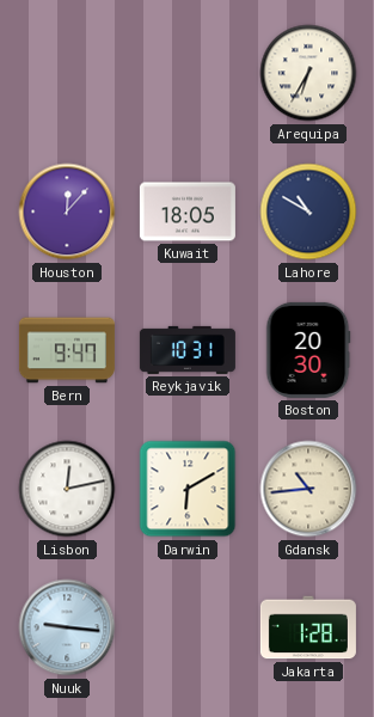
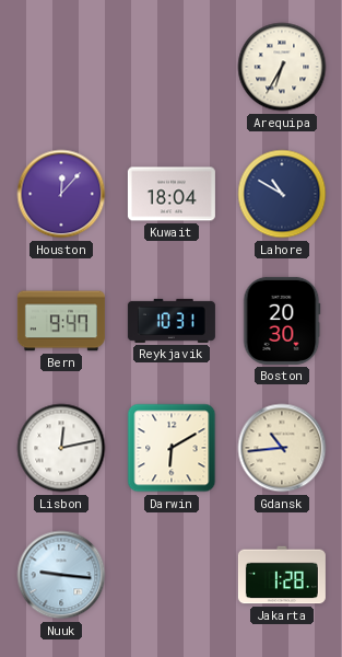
Kuwait: 18:05 -> 18:04 (172, 194)
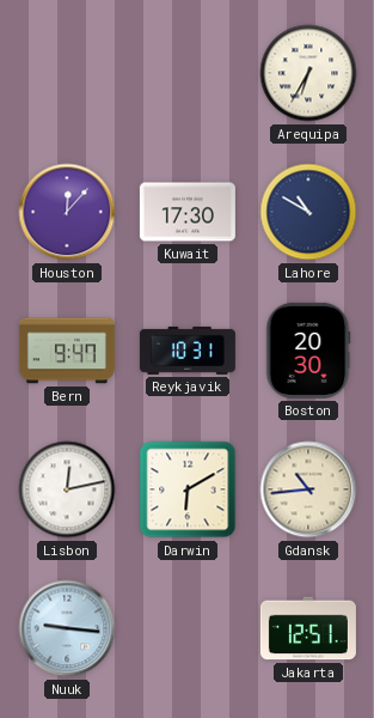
Kuwait: 18:04 -> 17:30 (188, 212)
Jakarta: 1:28 -> 12:51 (308, 628)
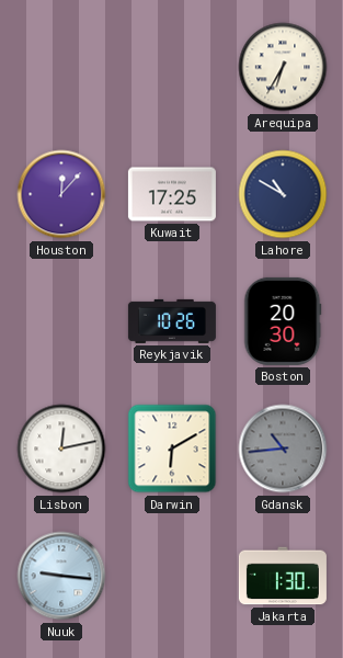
Kuwait: 17:30 -> 17:25 (172, 194)
Bern: 9:47 -> none (67, 351)
Reykjavik: 10:31 -> 10:26 (172, 321)
Gdansk dial: cream -> grey (283, 449)
Jakarta: 12:51 -> 1:30 (283, 576)
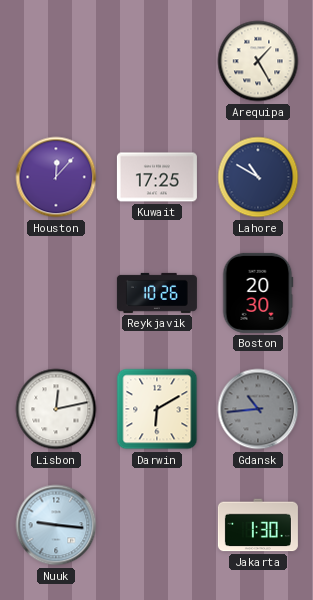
Arequipa: 6:35 -> 1:25 (258, 61)
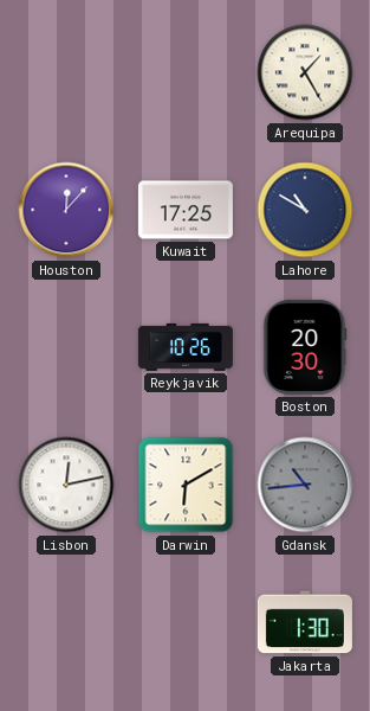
Nuuk: 9:16 -> none (56, 525)
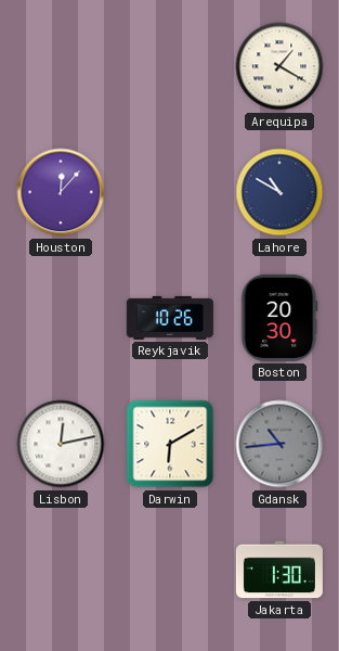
Arequipa: 1:25 -> 1:20 (279, 66)
Kuwait: 17:25 -> none (186, 210)
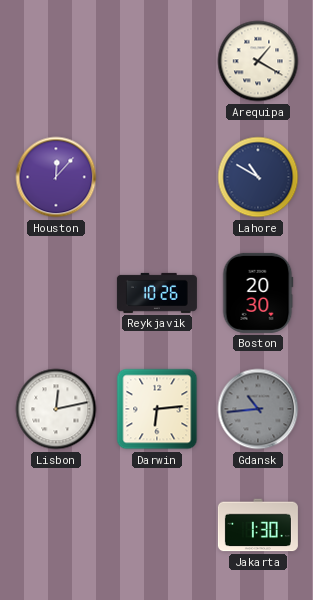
Darwin: 6:10 -> 6:14 (157, 409)
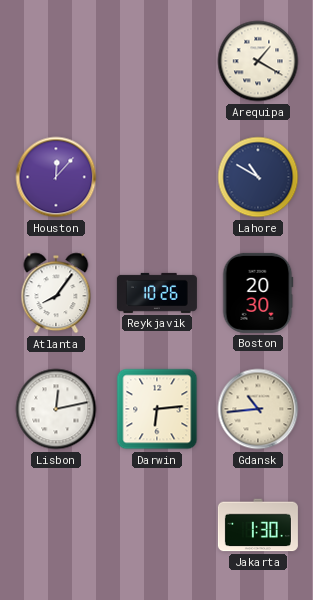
Atlanta: none -> 8:06 (56, 293)
Gdansk dial: grey -> cream (258, 409)
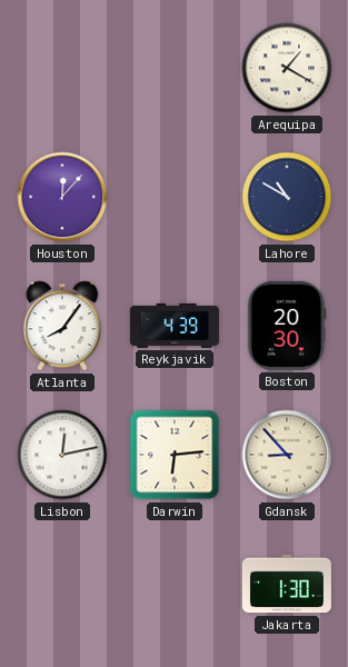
Reykjavik: 10:26 -> 4:39 (175, 326)
Gdansk: 10:44 -> 8:53 (287, 455)
